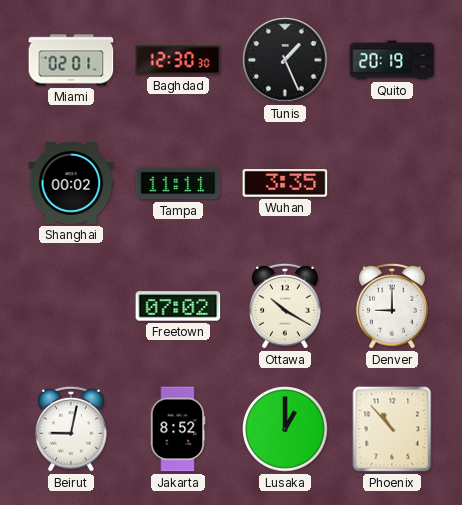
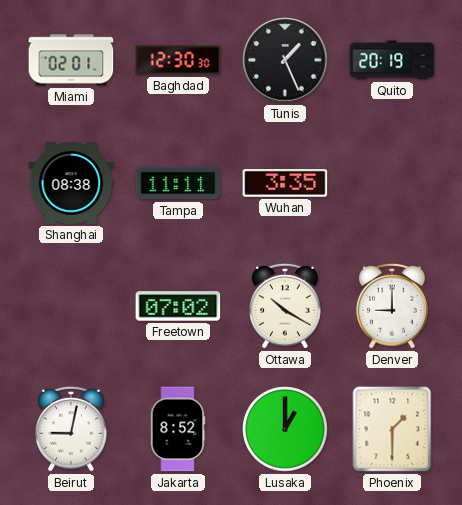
Shanghai: 00:02 -> 08:38 (71, 183)
Phoenix: 10:53 -> 1:30 (392, 429)
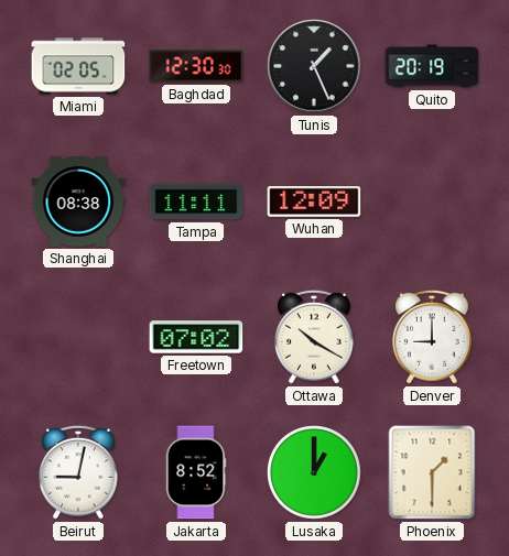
Miami: 02:01 -> 02:05 (78, 66)
Wuhan: 3:35 -> 12:09 (314, 203)
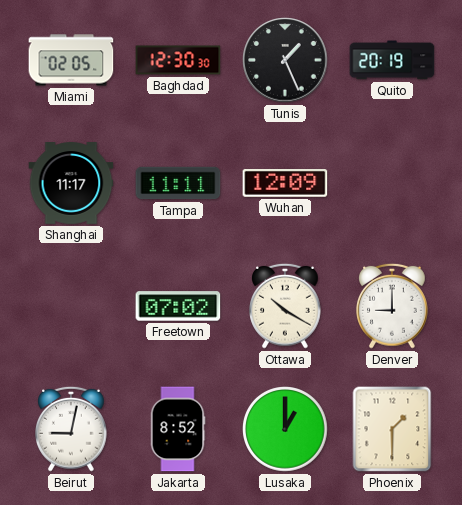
Shanghai: 08:38 -> 11:17 (71, 183)
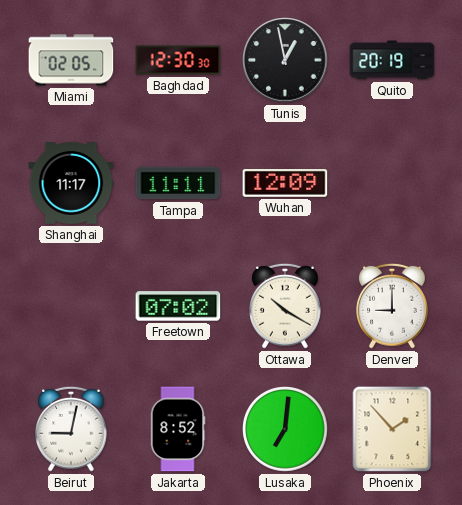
Tunis: 1:26 -> 12:58 (285, 60)
Lusaka: 1:00 -> 7:01 (286, 430)
Phoenix: 1:30 -> 1:53 (392, 429)
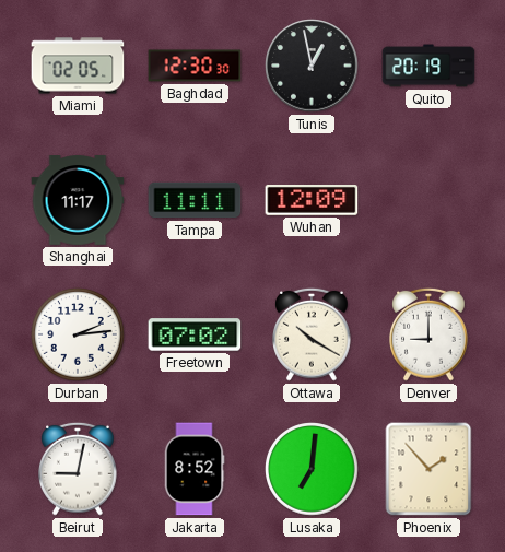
Durban: none -> 2:14 (79, 336)
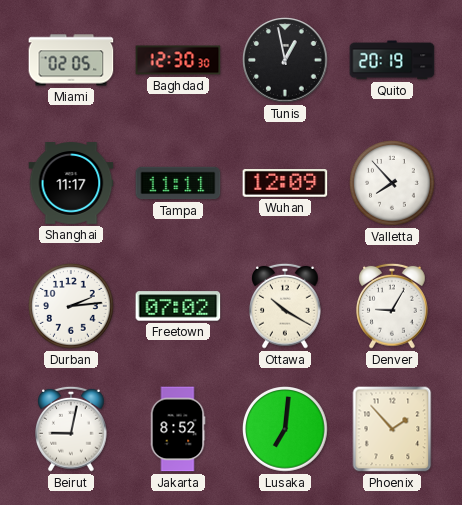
Valletta: none -> 7:53 (393, 184)
Denver: 9:00 -> 9:05 (393, 306)
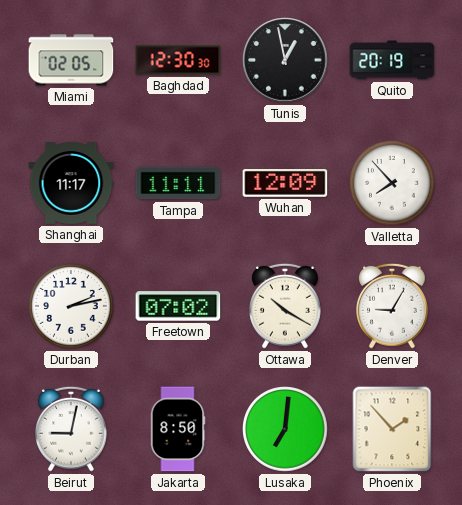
Durban: 2:14 -> 2:13 (72, 307)
Jakarta: 8:52 -> 8:50 (178, 429)
